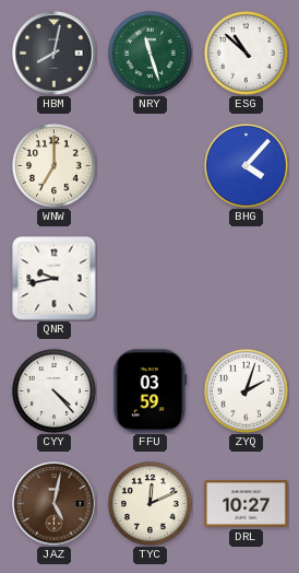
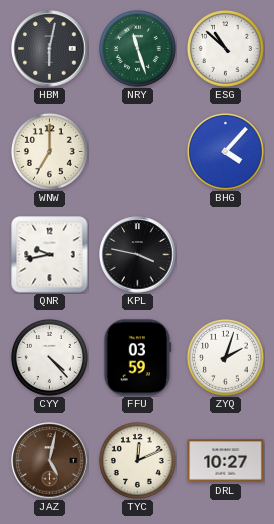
HBM: 8:02 -> 6:02 (50, 49)
KPL: none -> 3:47 (138, 255)
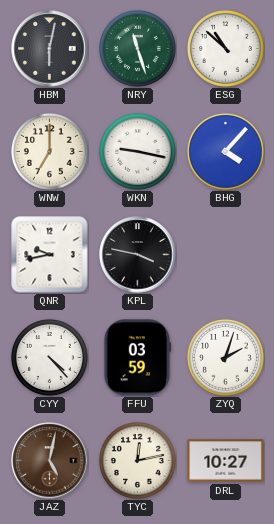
WKN: none -> 9:17 (137, 151)
TYC: 12:11 -> 12:13 (137, 460)
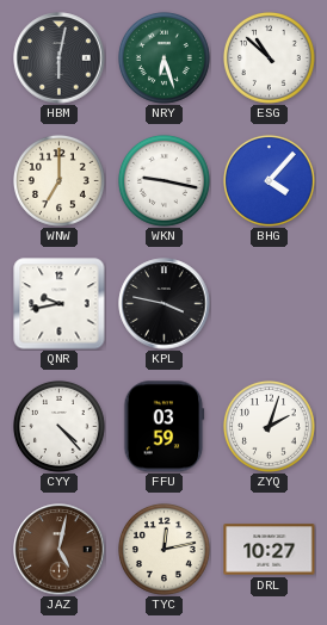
NRY: 11:27 -> 6:27 (163, 57)
